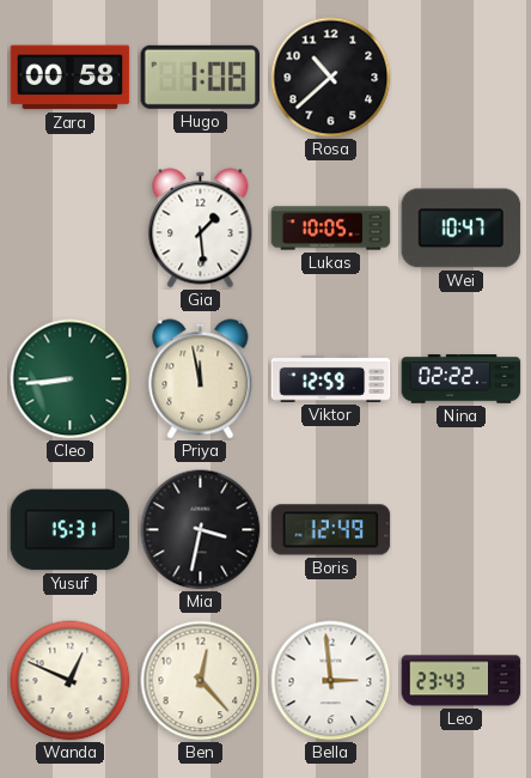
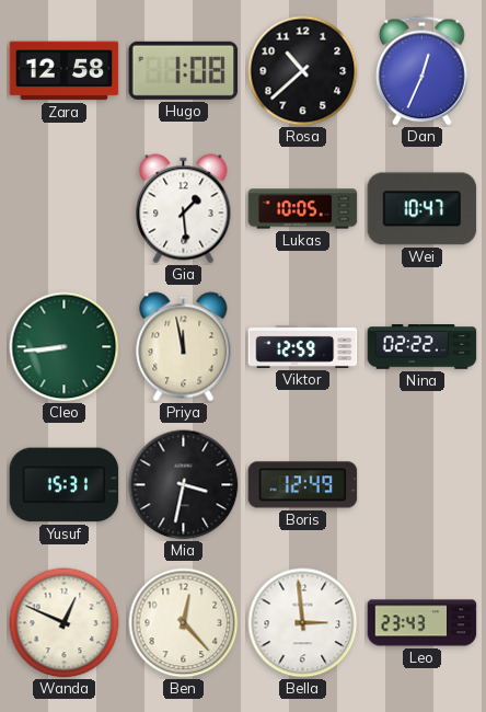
Zara: 00:58 -> 12:58 (65, 71)
Dan: none -> 12:34 (423, 71)
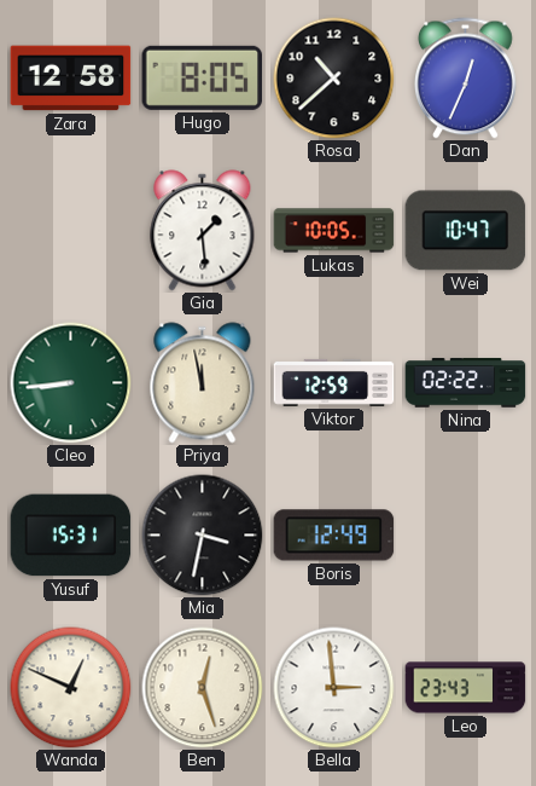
Hugo: 1:08 -> 8:05 (203, 77)
Ben: 12:23 -> 12:27 (203, 688)
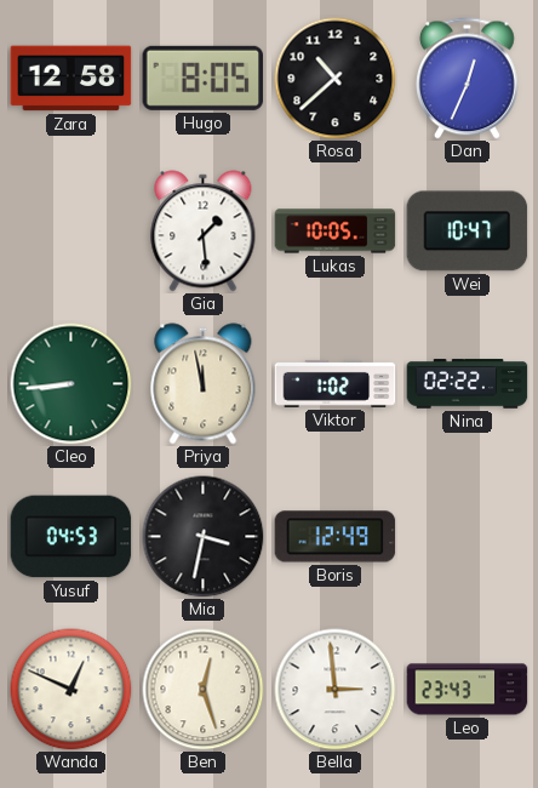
Viktor: 12:59 -> 1:02 (336, 383)
Yusuf: 15:31 -> 04:53 (71, 537)
